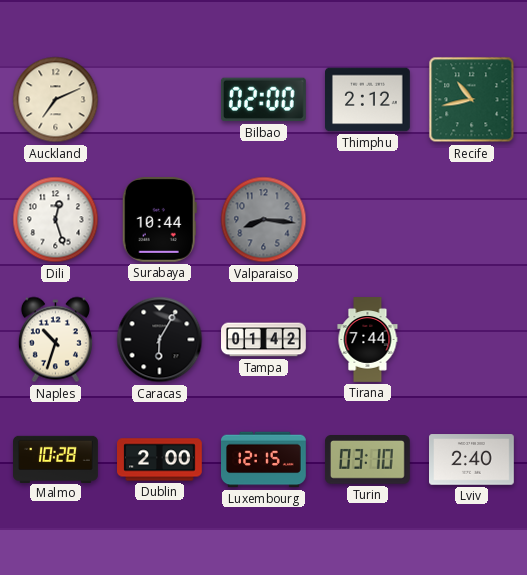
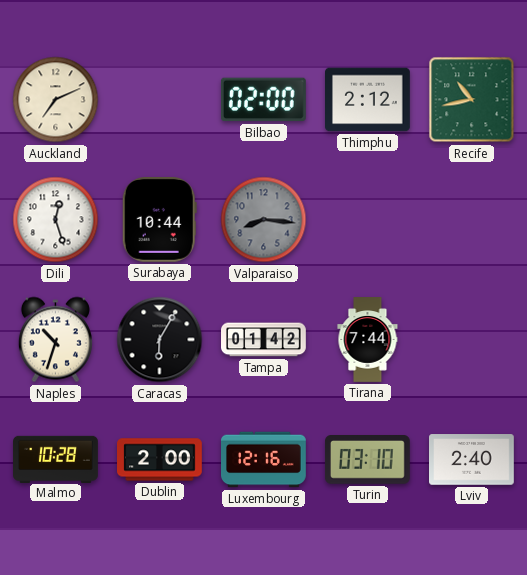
Luxembourg: 12:15 -> 12:16 (264, 460)
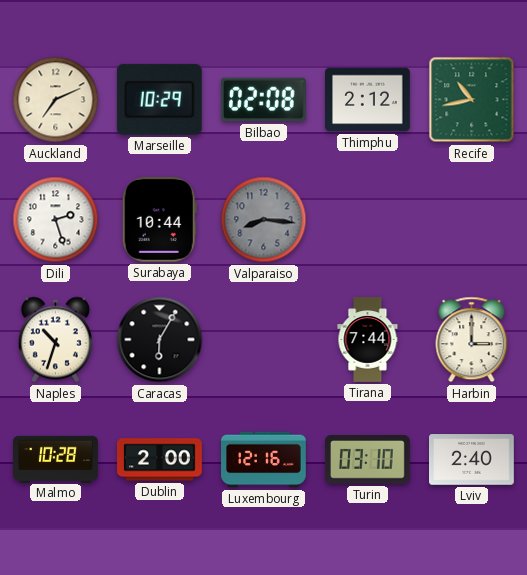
Marseille: none -> 10:29 (159, 99)
Bilbao: 02:00 -> 02:08 (263, 100)
Dili: 12:27 -> 2:27 (56, 220)
Tampa: 01:42 -> none (264, 340)
Harbin: none -> 3:00 (472, 340)
